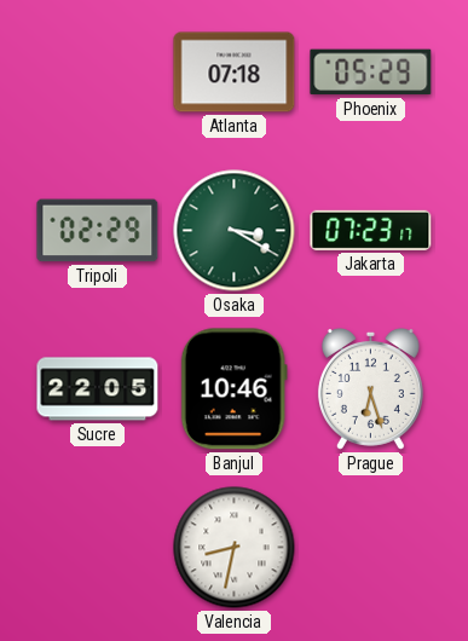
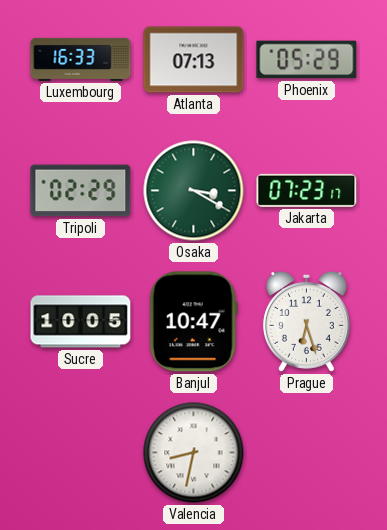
Luxembourg: none -> 16:33 (81, 59)
Atlanta: 07:18 -> 07:13 (194, 60)
Sucre: 22:05 -> 10:05 (81, 322)
Banjul: 10:46 -> 10:47 (193, 322)
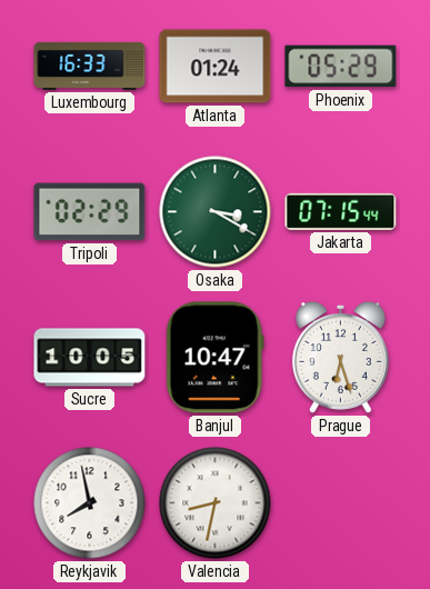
Atlanta: 07:13 -> 01:24 (216, 67)
Jakarta: 07:23 -> 07:15 (341, 211)
Reykjavik: none -> 7:58 (90, 503)
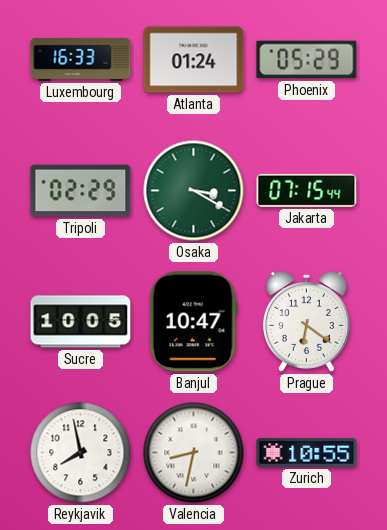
Prague: 6:27 -> 6:21 (306, 322)
Zurich: none -> 10:55 (307, 453)
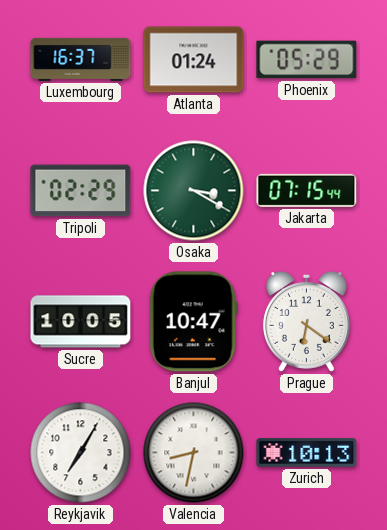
Luxembourg: 16:33 -> 16:37 (81, 59)
Reykjavik: 7:58 -> 7:05 (81, 453)
Zurich: 10:55 -> 10:13 (307, 453)
